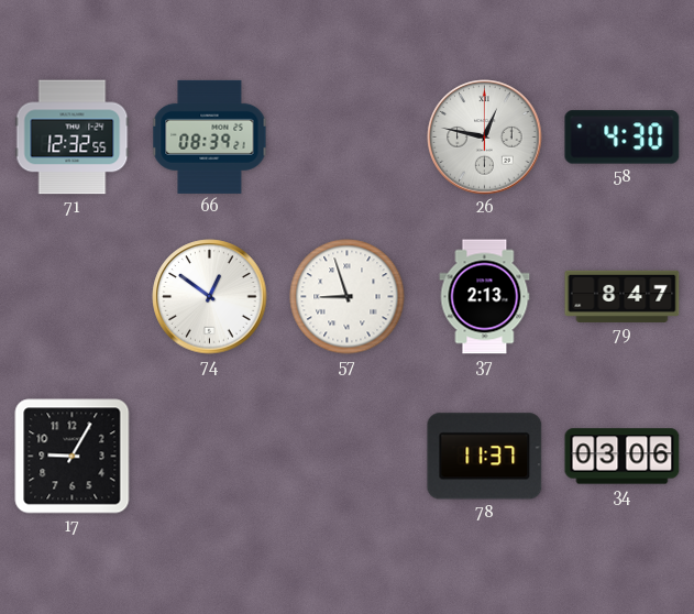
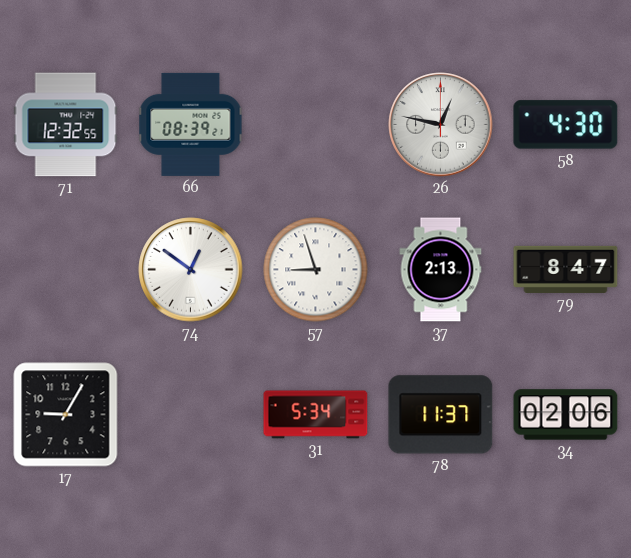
31: none -> 5:34 (316, 415)
34: 03:06 -> 02:06 (566, 415)
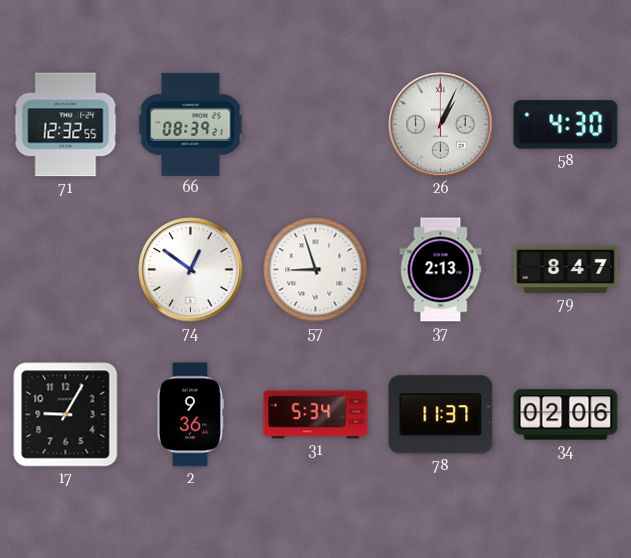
26: 12:47 -> 1:04 (441, 125)
2: none -> 9:36 (190, 415)
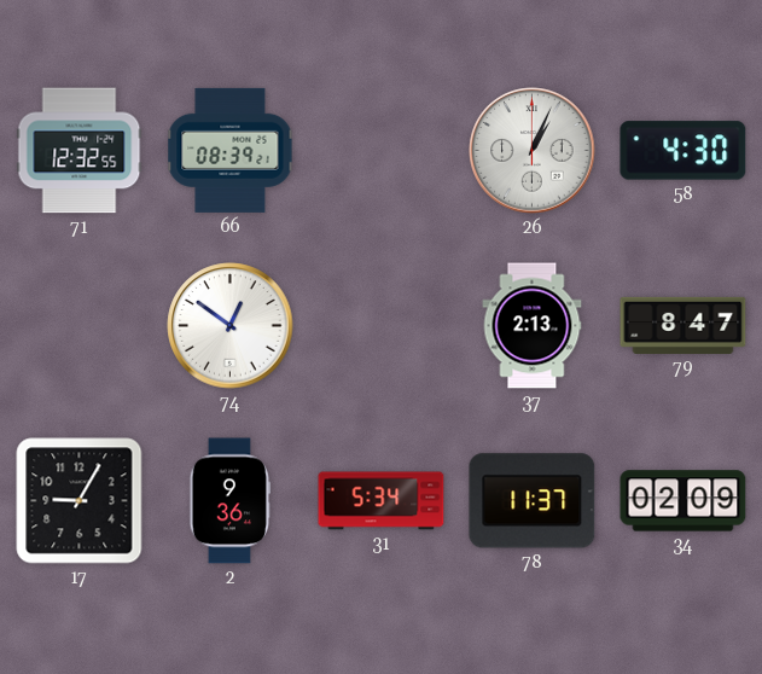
57: 8:57 -> none (316, 270)
34: 02:06 -> 02:09 (684, 501)
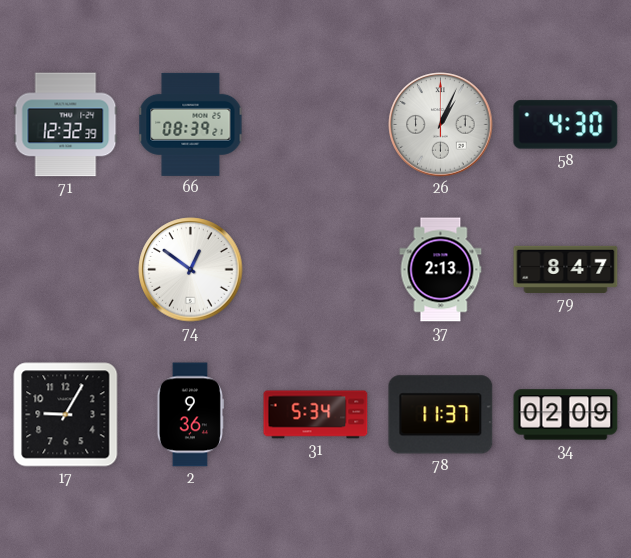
71: 12:32:55 -> 12:32:39 (66, 125)
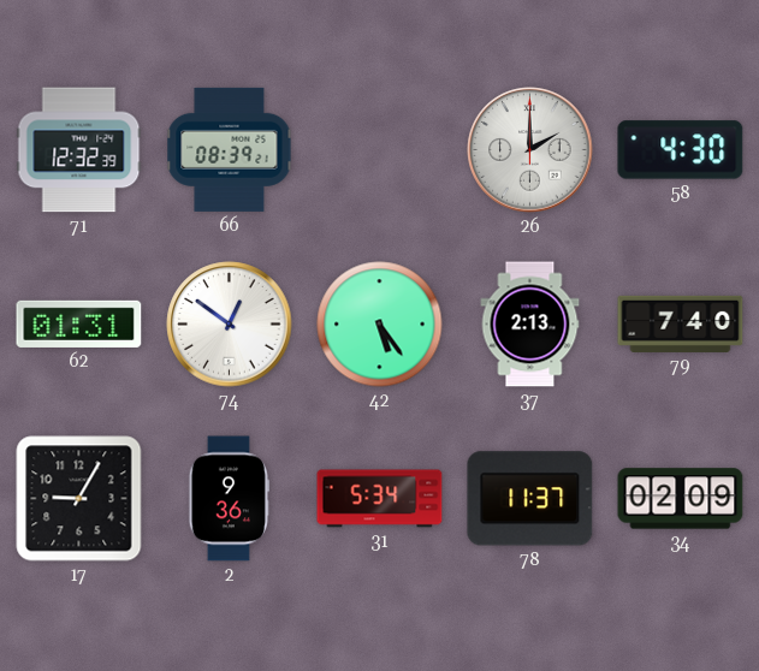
26: 1:04 -> 2:00 (530, 150)
62: none -> 01:31 (79, 323)
42: none -> 5:24 (380, 325)
79: 8:47 -> 7:40 (681, 323)
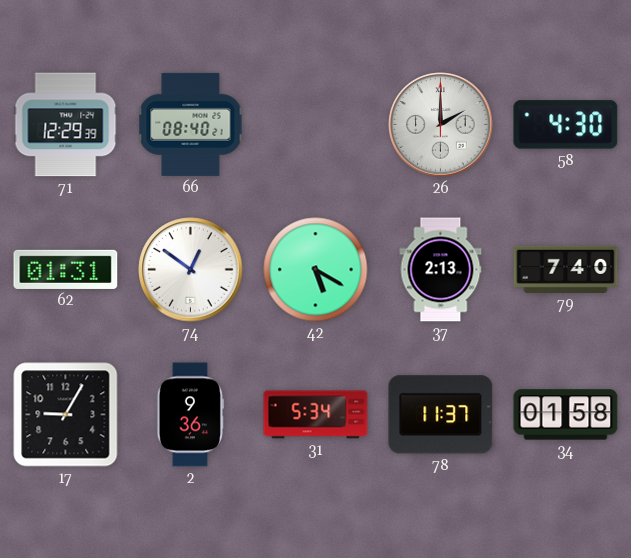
71: 12:32 -> 12:29 (66, 125)
66: 08:39 -> 08:40 (191, 124)
42: 5:24 -> 5:20 (316, 270)
34: 02:09 -> 01:58 (566, 415)
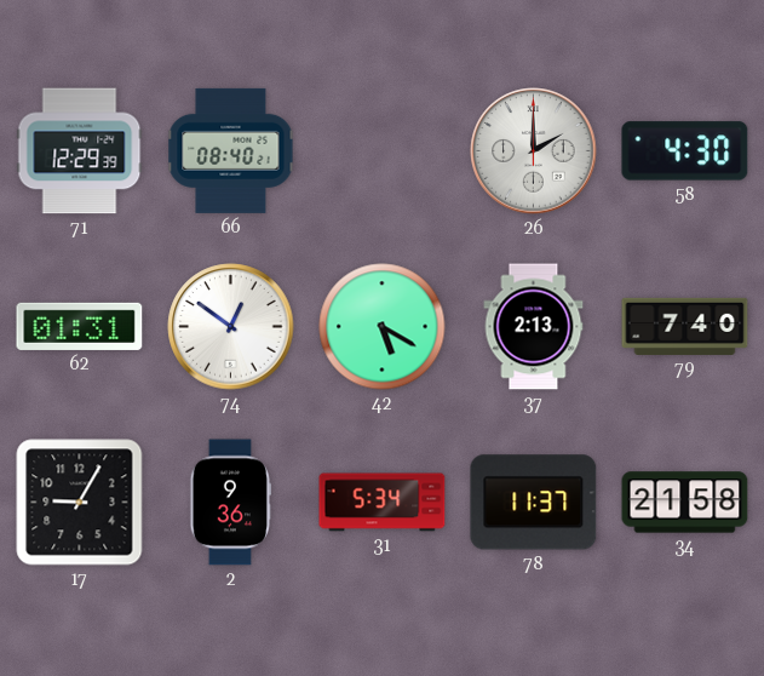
34: 01:58 -> 21:58 (685, 503)
